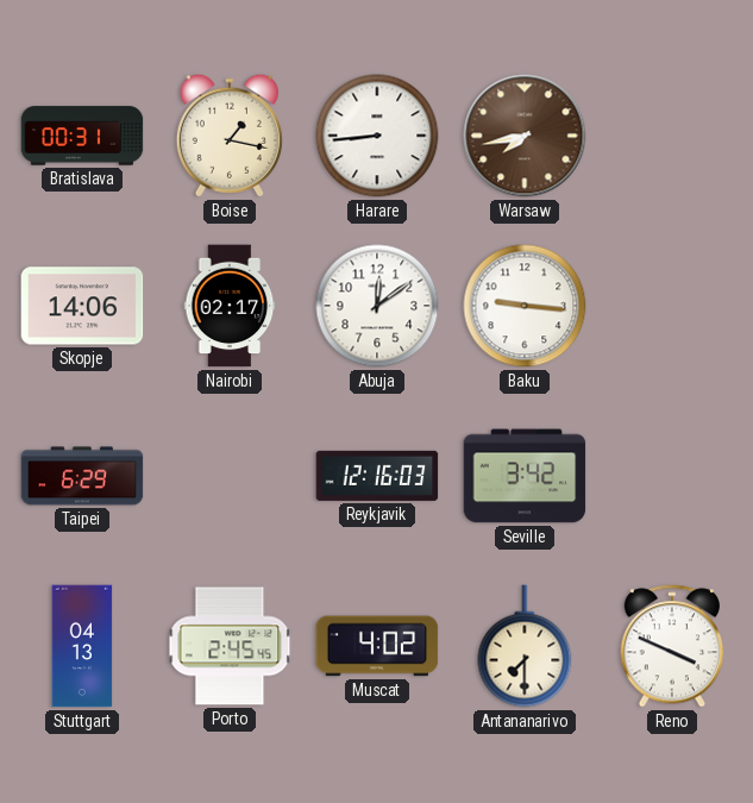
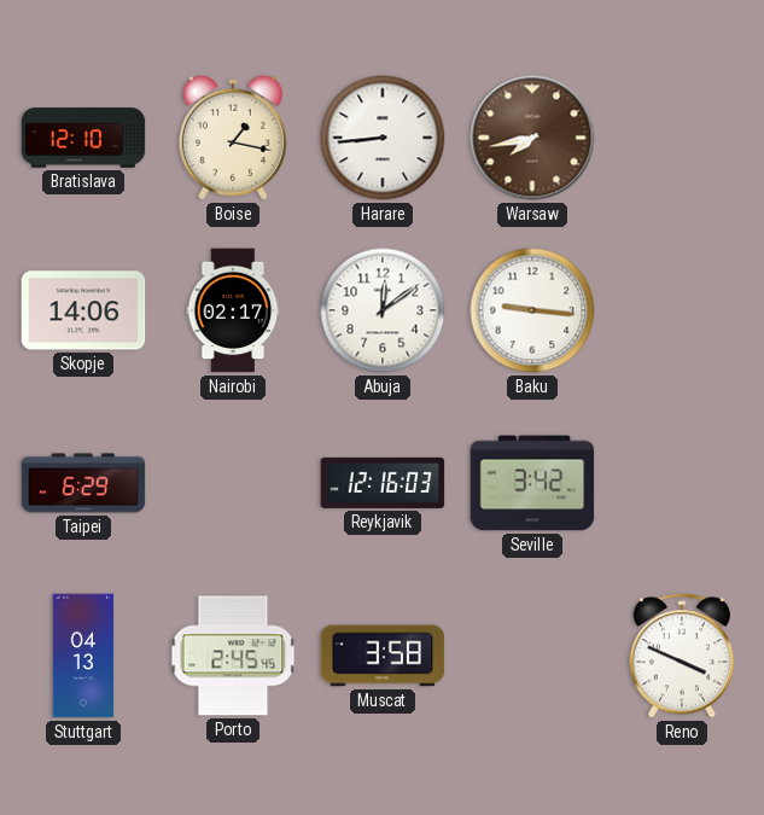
Bratislava: 00:31 -> 12:10 (83, 138)
Muscat: 4:02 -> 3:58 (383, 656)
Antananarivo: 7:30 -> none (525, 646)
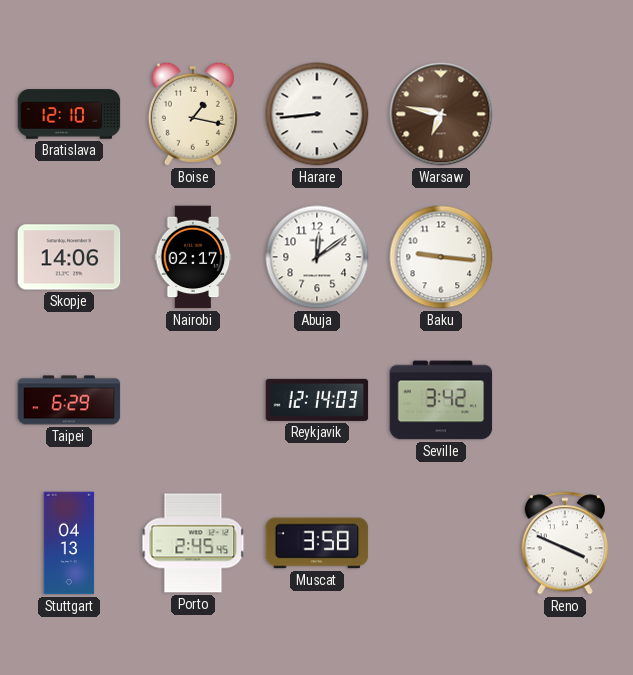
Warsaw: 7:43 -> 6:47 (441, 114)
Reykjavik: 12:16 -> 12:14 (317, 400)
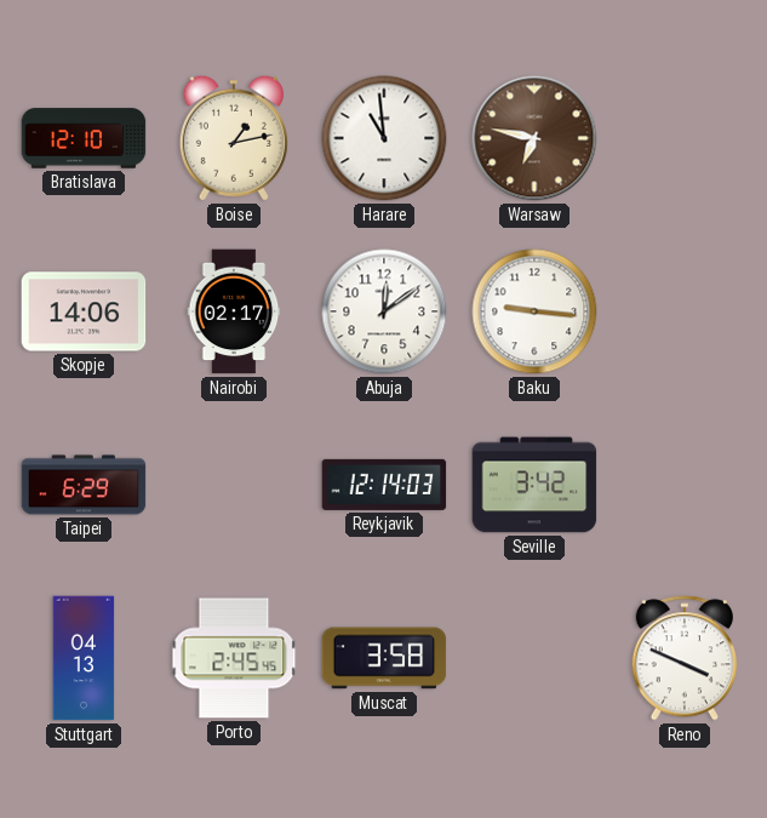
Boise: 1:17 -> 1:13 (234, 138)
Harare: 8:44 -> 10:59 (384, 138)
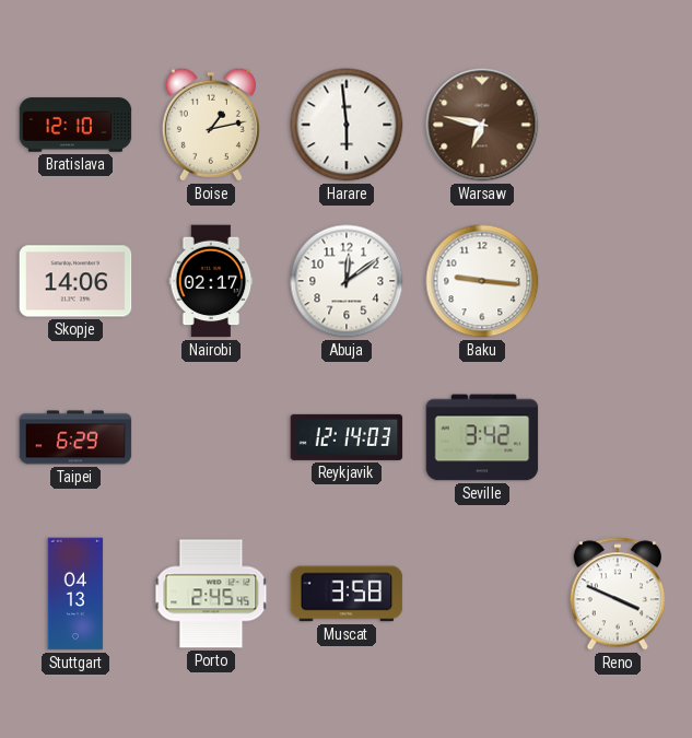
Harare: 10:59 -> 5:59 (347, 125)
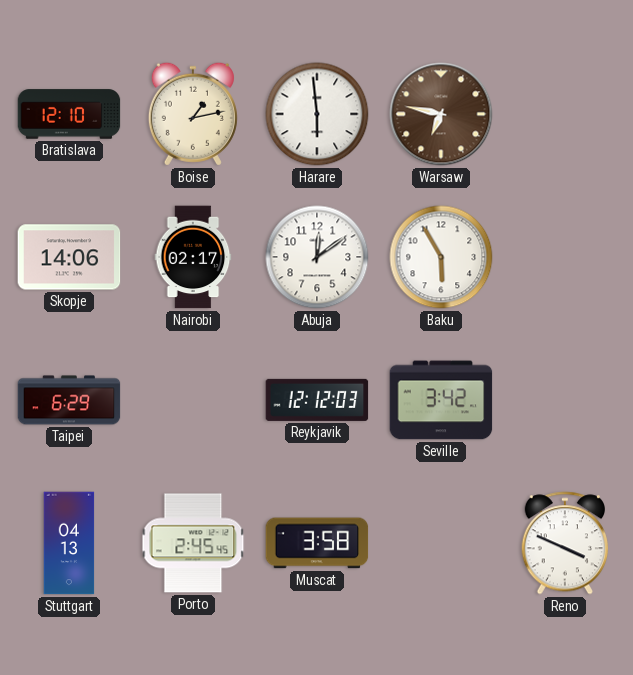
Baku: 9:16 -> 5:55 (441, 257)
Reykjavik: 12:14 -> 12:12 (317, 400)
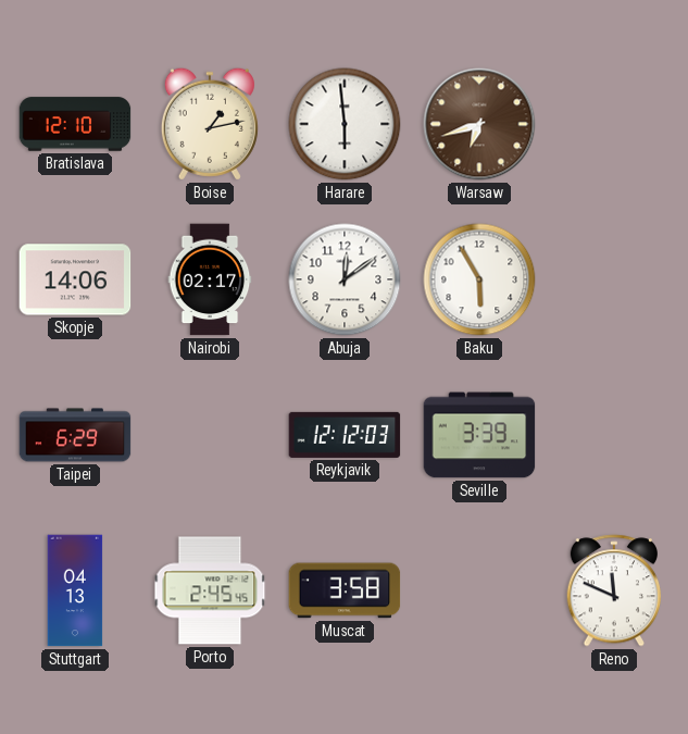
Warsaw: 6:47 -> 6:42 (479, 124)
Seville: 3:42 -> 3:39 (479, 435)
Reno: 3:49 -> 11:49 (614, 590)
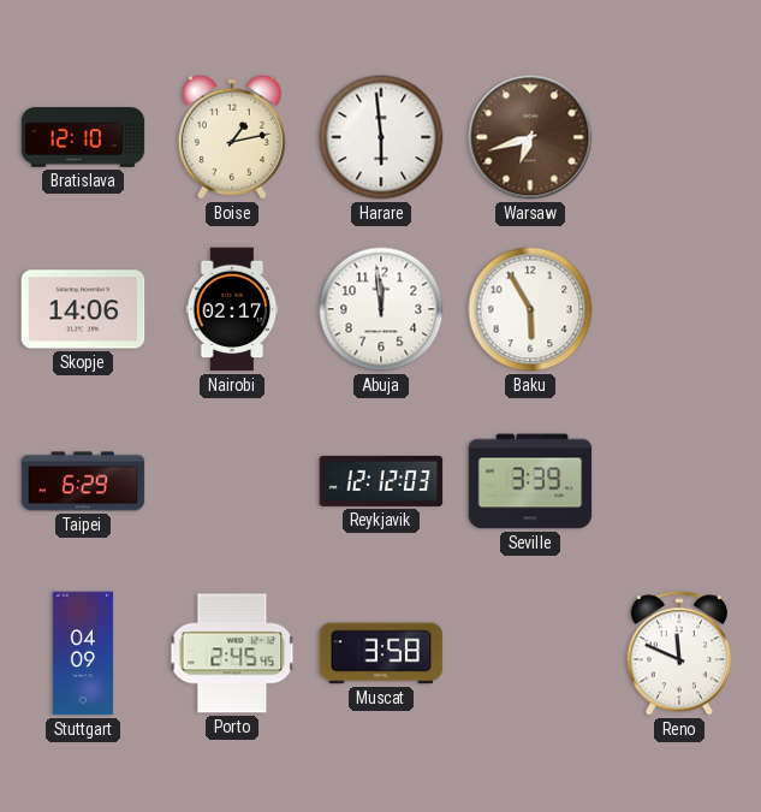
Abuja: 12:09 -> 11:59 (381, 309)
Stuttgart: 04:13 -> 04:09 (83, 653)
